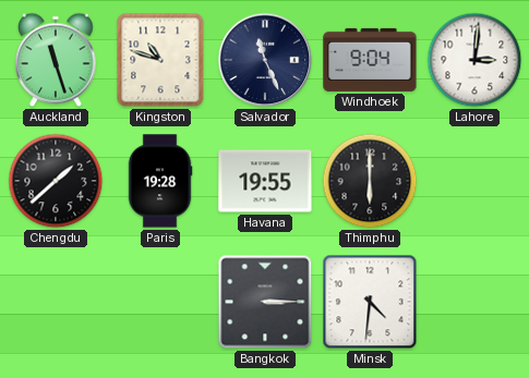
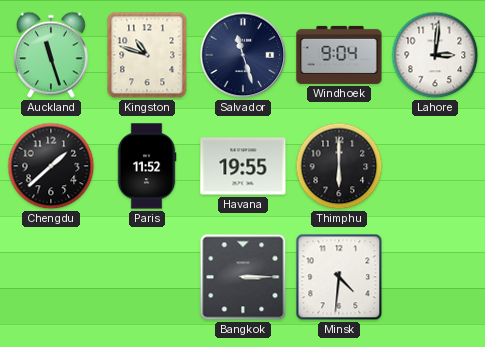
Salvador: 11:26 -> 11:27 (243, 55)
Paris: 19:28 -> 11:52 (147, 166)
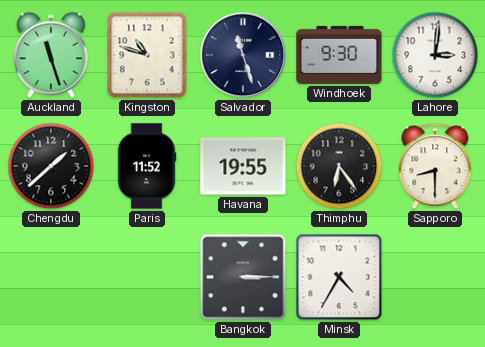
Windhoek: 9:04 -> 9:30 (339, 55)
Thimphu: 6:00 -> 6:24 (339, 166)
Sapporo: none -> 8:30 (435, 166)
Minsk: 4:31 -> 4:35 (339, 277)
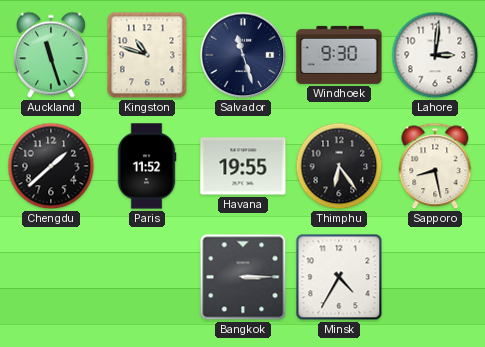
Sapporo: 8:30 -> 8:28 (435, 166)
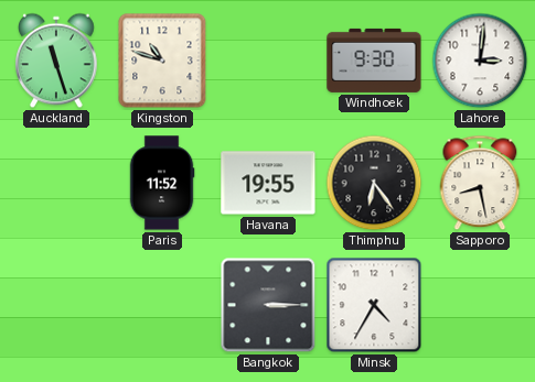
Salvador: 11:27 -> none (243, 55)
Chengdu: 1:38 -> none (51, 166)
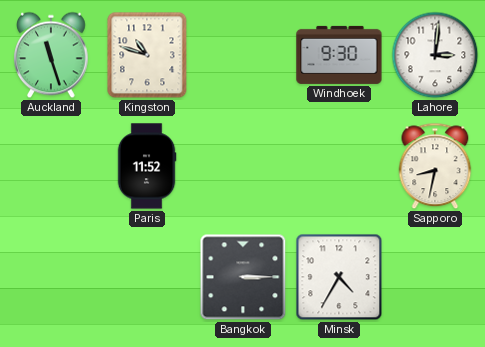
Havana: 19:55 -> none (268, 183)
Thimphu: 6:24 -> none (374, 183)
Sapporo: 8:28 -> 8:32 (435, 166)
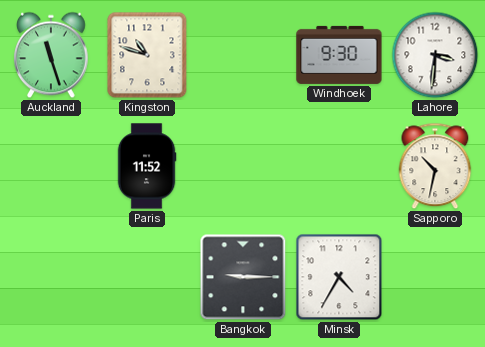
Lahore: 3:01 -> 3:31 (435, 55)
Sapporo: 8:32 -> 10:32 (435, 166)
Bangkok: 3:15 -> 9:15 (243, 277)
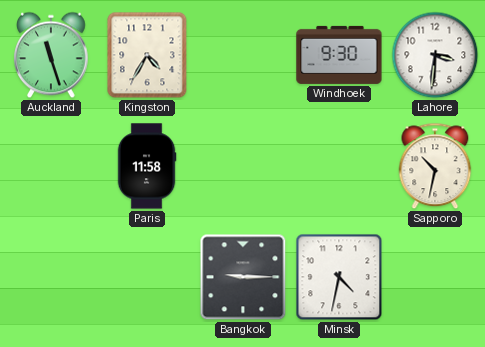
Kingston: 10:48 -> 4:35 (147, 55)
Paris: 11:52 -> 11:58 (147, 166)
Minsk: 4:35 -> 4:32 (339, 277)
